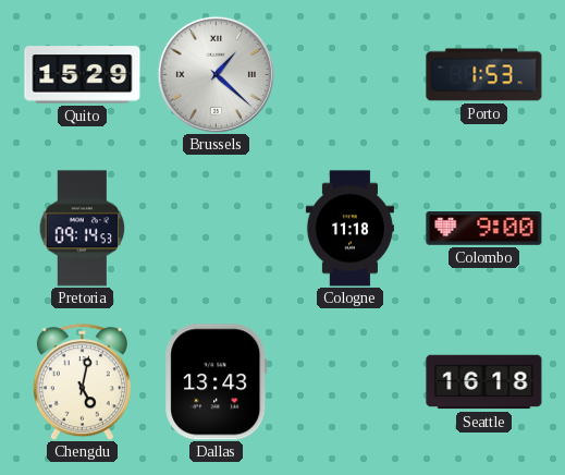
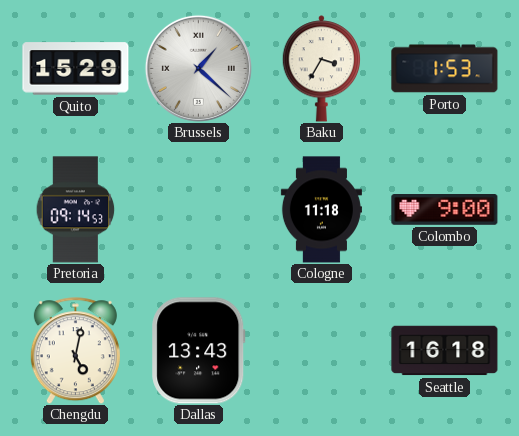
Baku: none -> 3:35 (322, 69)
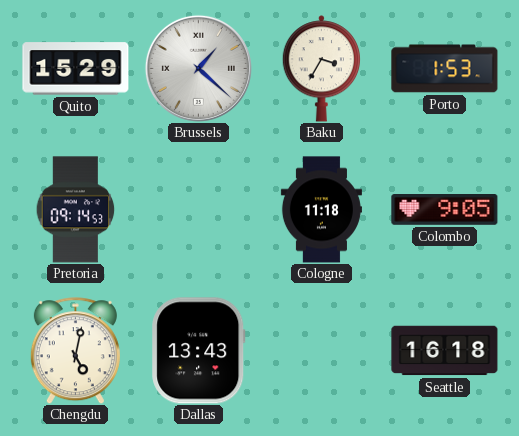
Colombo: 9:00 -> 9:05 (445, 210)
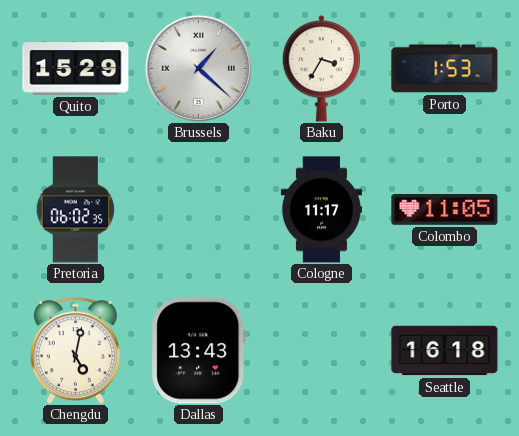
Pretoria: 09:14 -> 06:02 (76, 210)
Cologne: 11:18 -> 11:17 (321, 210)
Colombo: 9:05 -> 11:05 (445, 210)
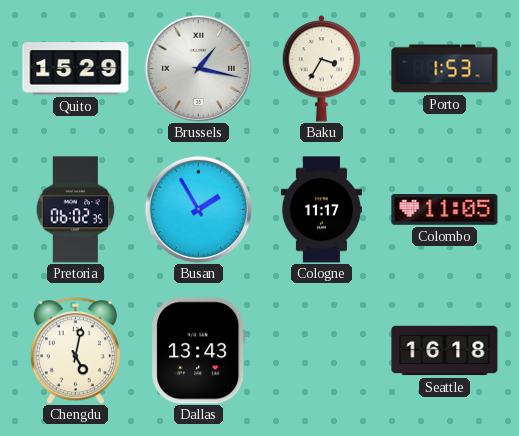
Brussels: 1:22 -> 1:17 (198, 68)
Busan: none -> 1:55 (198, 209)
